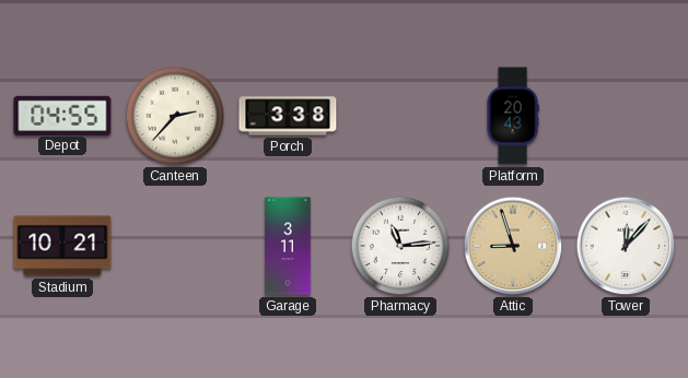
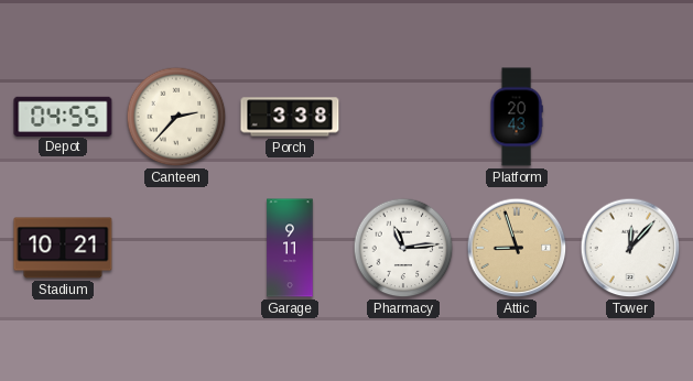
Garage: 3:11 -> 9:11 (290, 248)
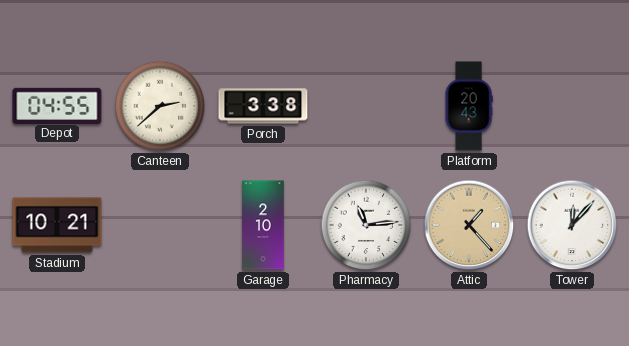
Canteen: 2:37 -> 2:38 (160, 106)
Garage: 9:11 -> 2:10 (263, 225)
Attic: 8:57 -> 1:23 (469, 225)
